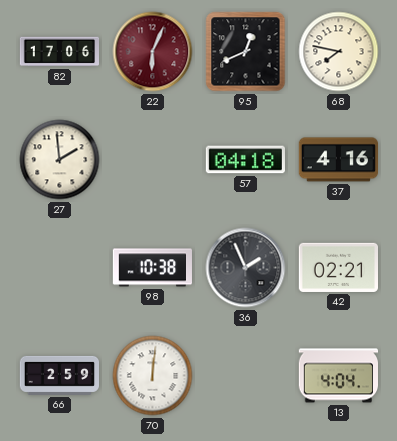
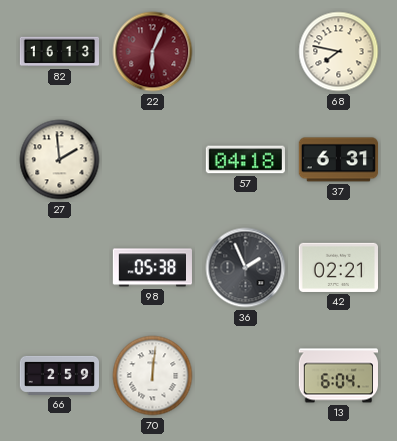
82: 17:06 -> 16:13 (59, 52)
95: 12:41 -> none (246, 52)
37: 4:16 -> 6:31 (338, 160)
98: 10:38 -> 05:38 (152, 268)
13: 4:04 -> 6:04 (338, 376)
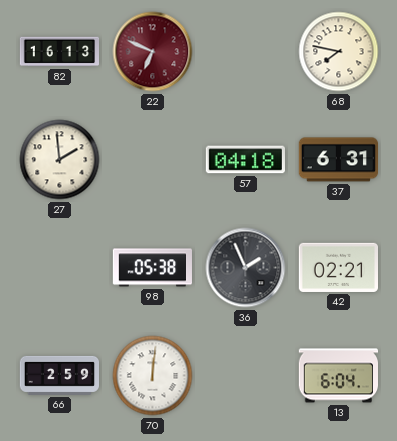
22: 6:04 -> 6:49 (153, 52)
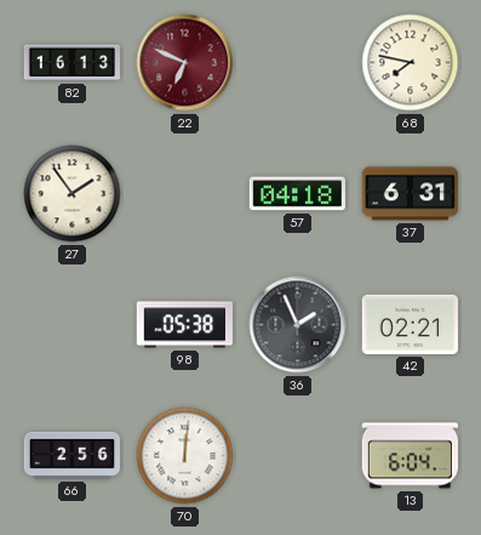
27: 1:59 -> 1:54 (73, 194)
66: 2:59 -> 2:56 (71, 455)
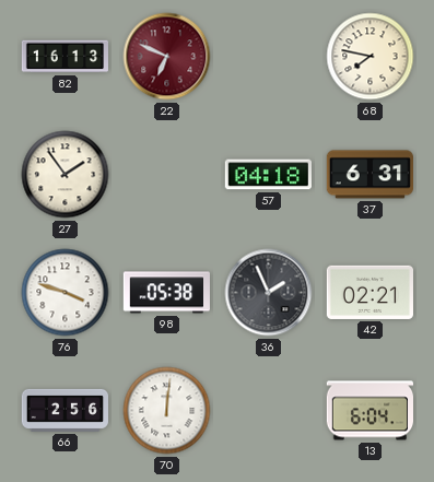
76: none -> 3:48 (66, 293)
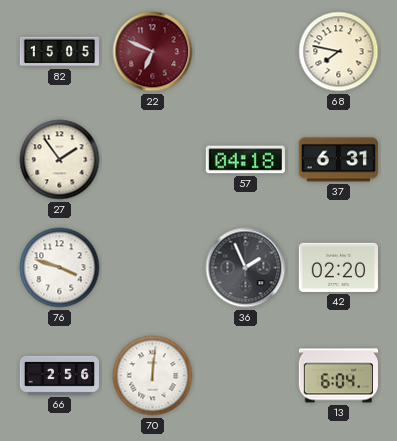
82: 16:13 -> 15:05 (59, 52)
98: 05:38 -> none (166, 293)
42: 02:21 -> 02:20 (338, 267)
